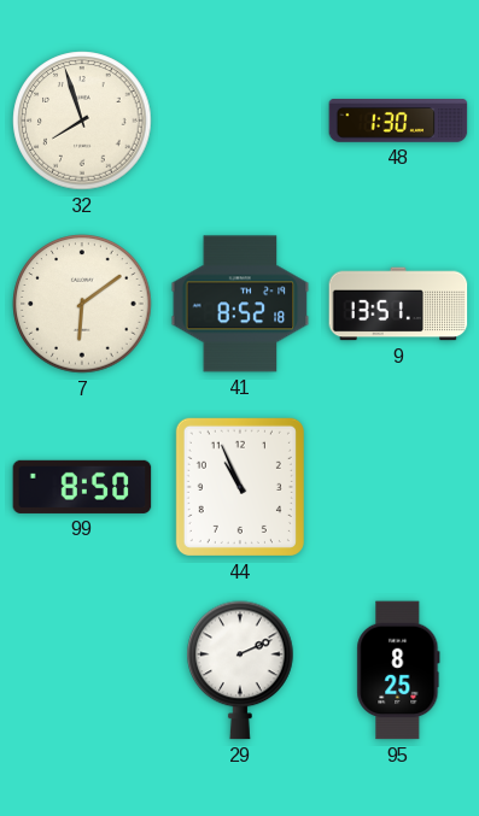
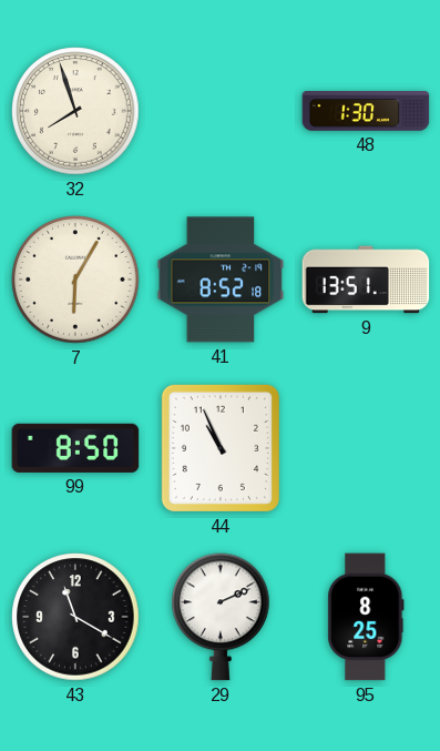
7: 6:09 -> 6:05 (75, 280)
43: none -> 11:20 (75, 617)
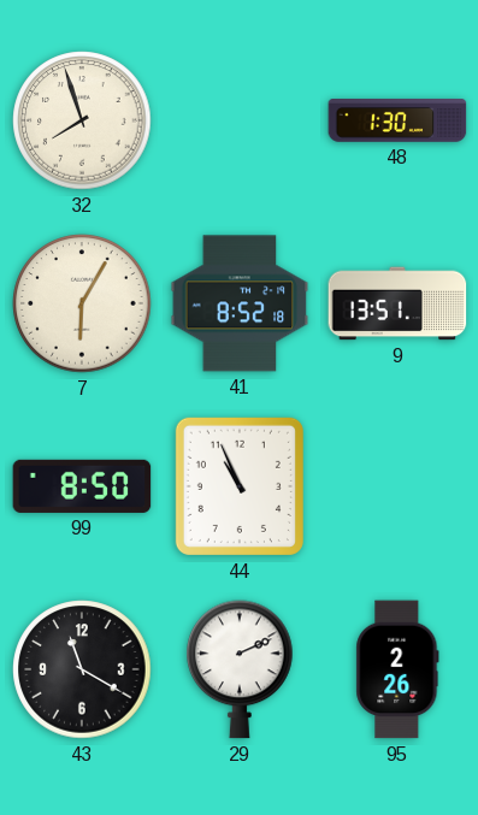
95: 8:25 -> 2:26 (397, 669)
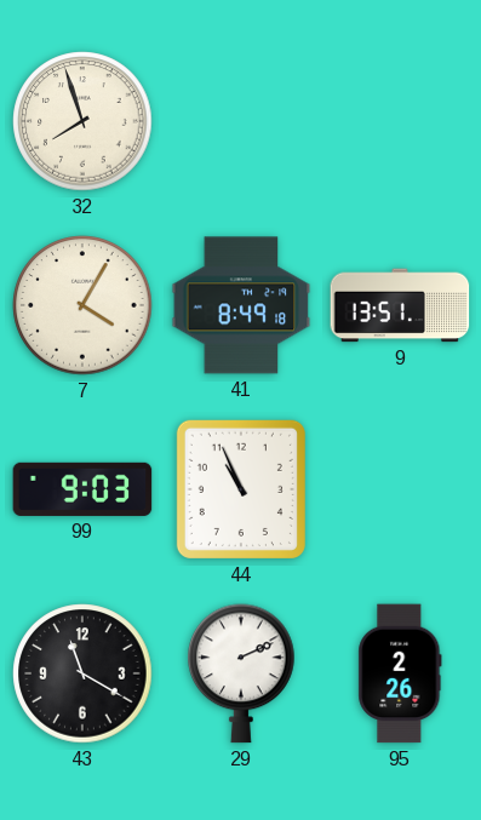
48: 1:30 -> none (397, 122)
7: 6:05 -> 4:05 (82, 305)
41: 8:52 -> 8:49 (241, 305)
99: 8:50 -> 9:03 (82, 489)
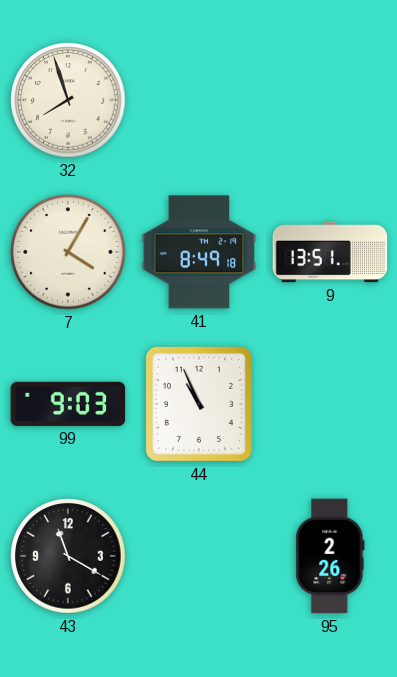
29: 2:11 -> none (241, 673)
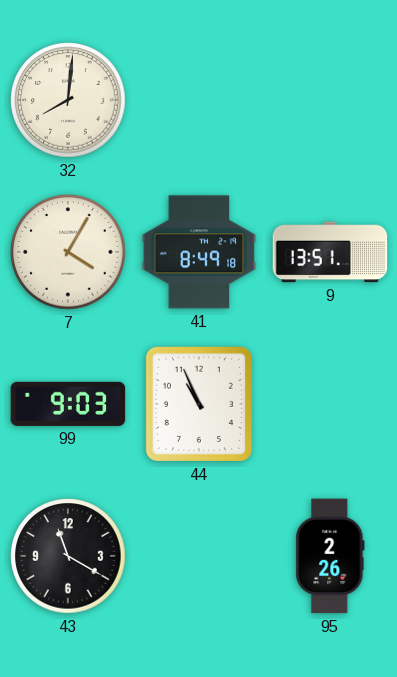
32: 7:57 -> 8:01 (68, 100)
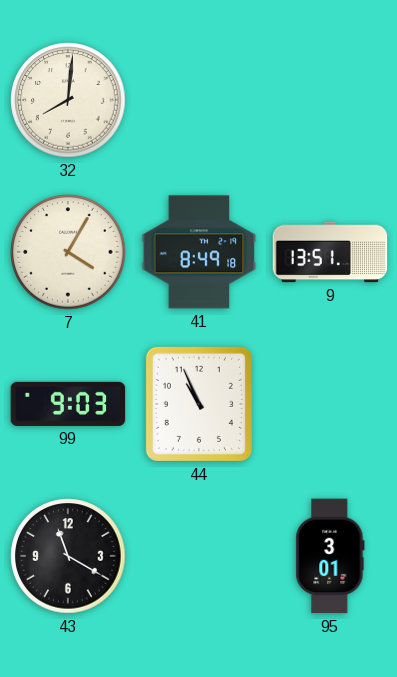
95: 2:26 -> 3:01 (330, 556)
